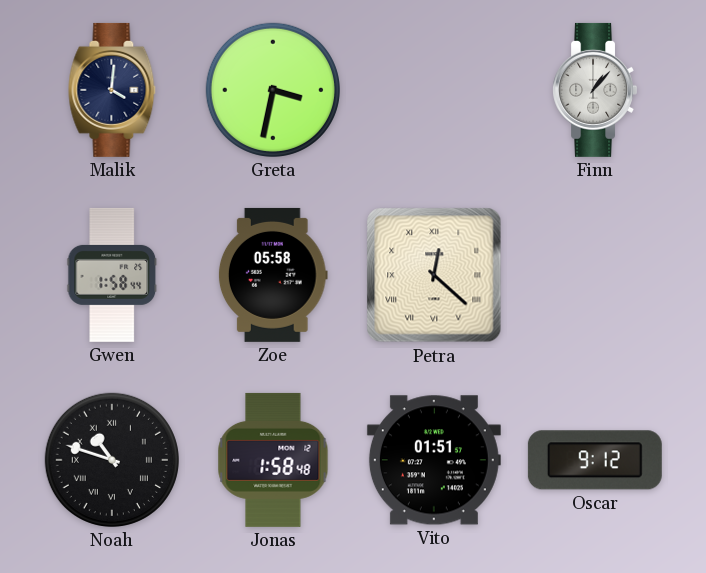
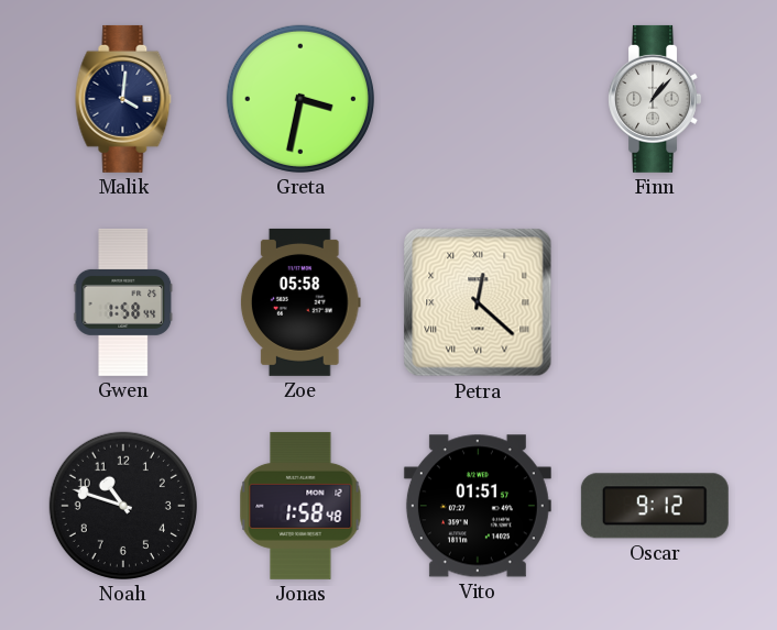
Noah numerals: Roman -> Arabic (123, 506)
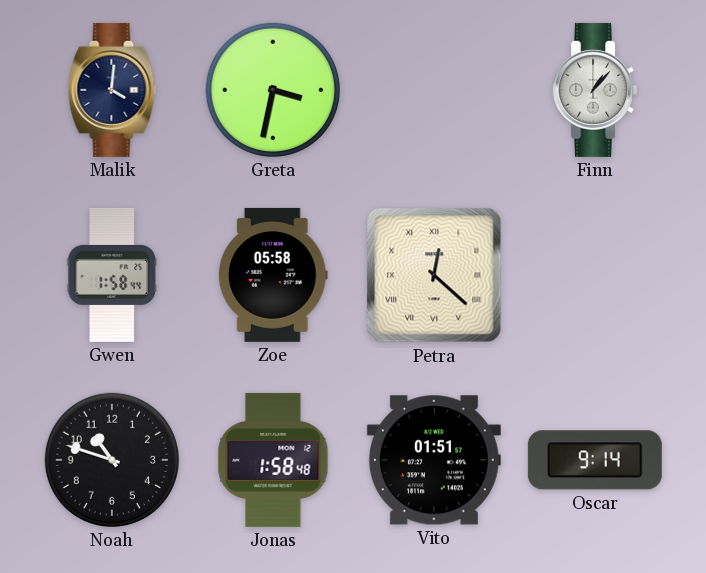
Oscar: 9:12 -> 9:14 (595, 460)
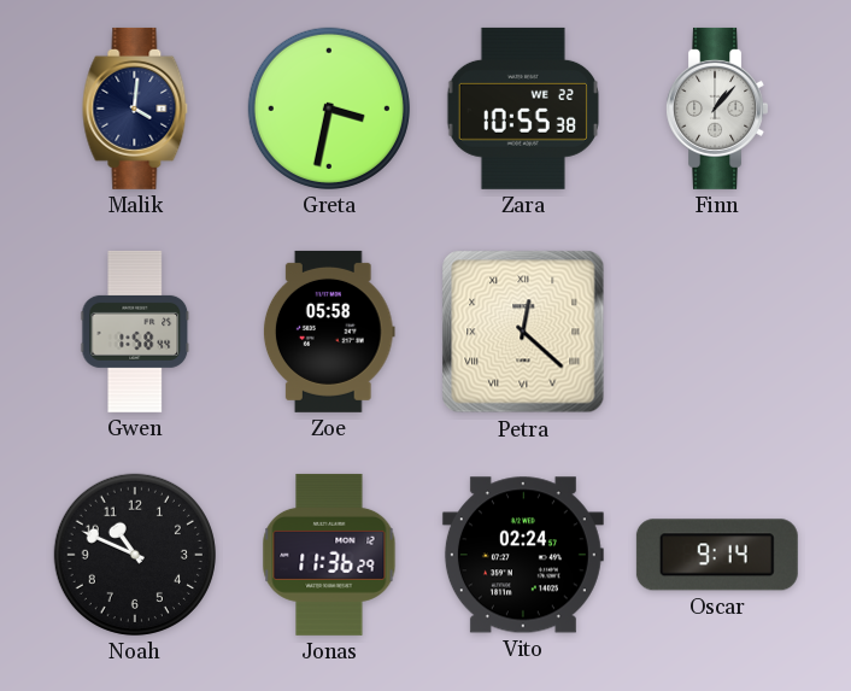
Zara: none -> 10:55 (523, 109)
Noah: 10:48 -> 10:49 (135, 555)
Jonas: 1:58 -> 11:36 (329, 555)
Vito: 01:51 -> 02:24 (523, 555)
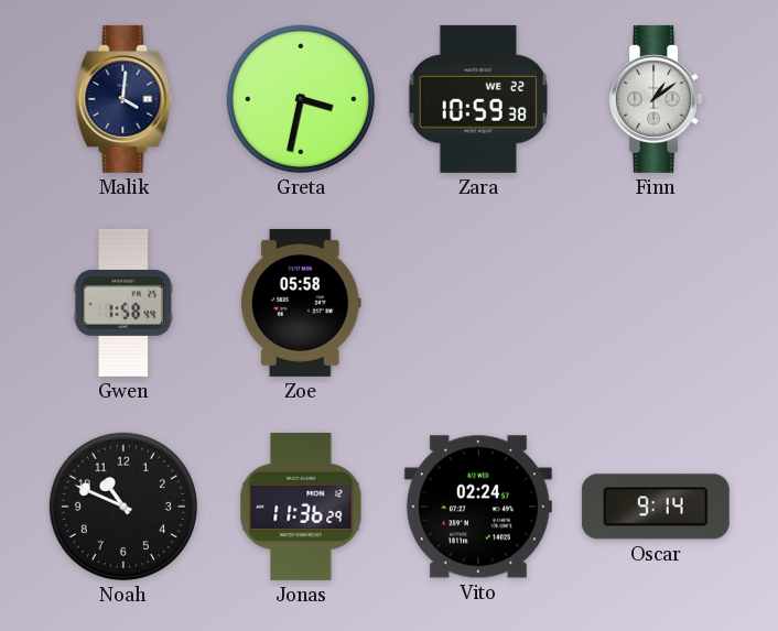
Zara: 10:55 -> 10:59 (478, 99)
Finn: 1:07 -> 1:09 (655, 99)
Petra: 12:22 -> none (523, 332)
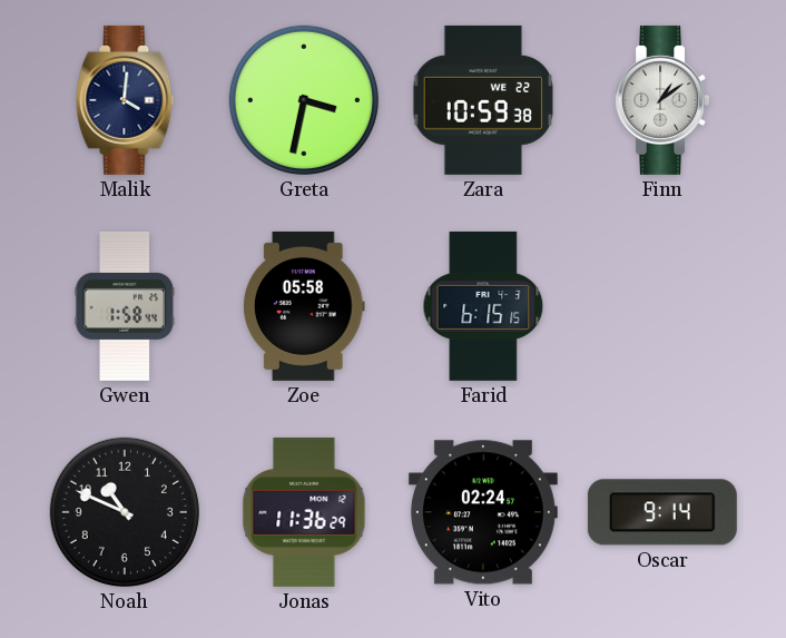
Farid: none -> 6:15 (483, 306)
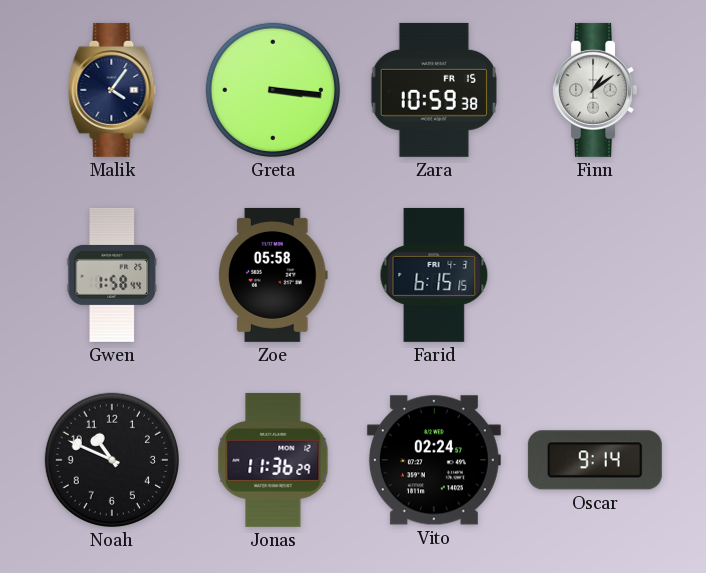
Malik: 4:01 -> 4:06 (112, 90)
Greta: 3:32 -> 3:16 (273, 90)
Zara date: WE 22 -> FR 15 (434, 90)
